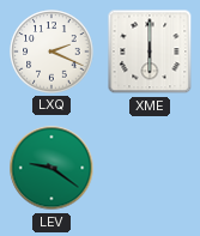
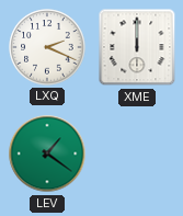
XME: 6:00 -> 12:00 (137, 47)
LEV: 9:21 -> 1:21 (47, 154)
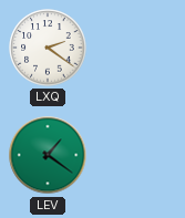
LXQ: 2:19 -> 2:21 (48, 48)
XME: 12:00 -> none (137, 47)
